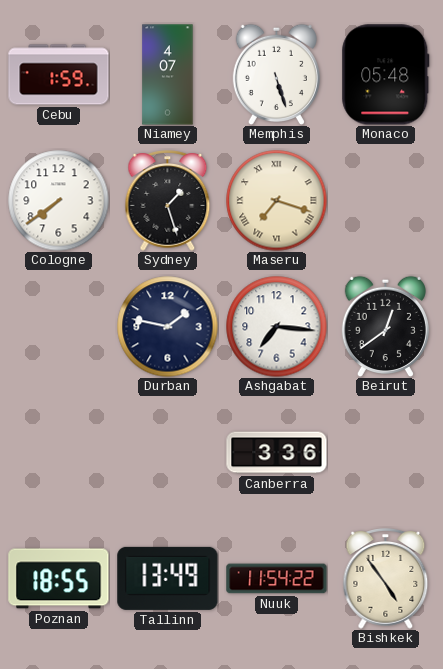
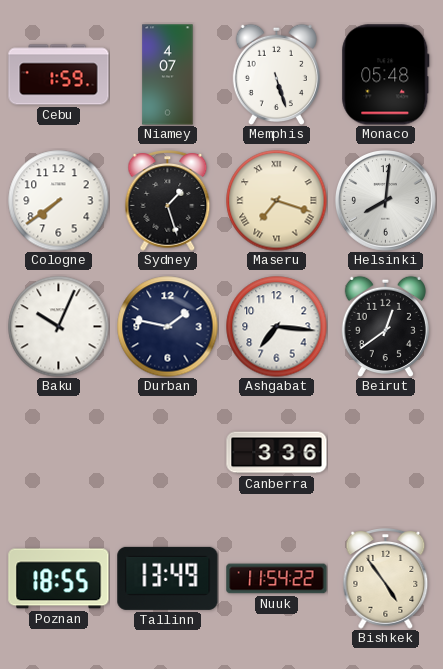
Helsinki: none -> 8:01 (386, 201)
Baku: none -> 10:04 (59, 327)
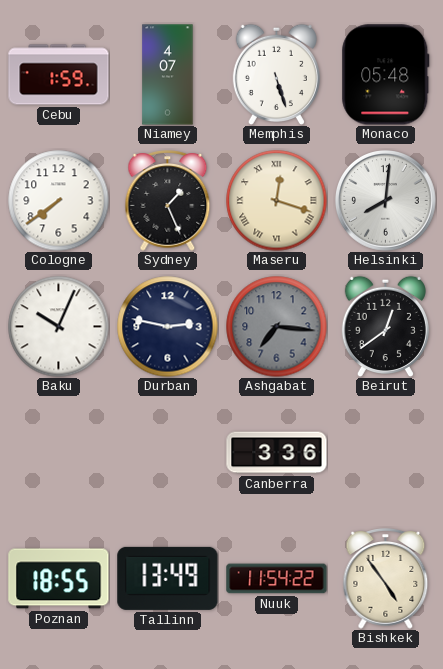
Sydney: 1:27 -> 1:26 (168, 201)
Maseru: 7:18 -> 12:18 (277, 201)
Durban: 1:47 -> 2:47 (168, 327)
Ashgabat dial: white -> grey (277, 327)
